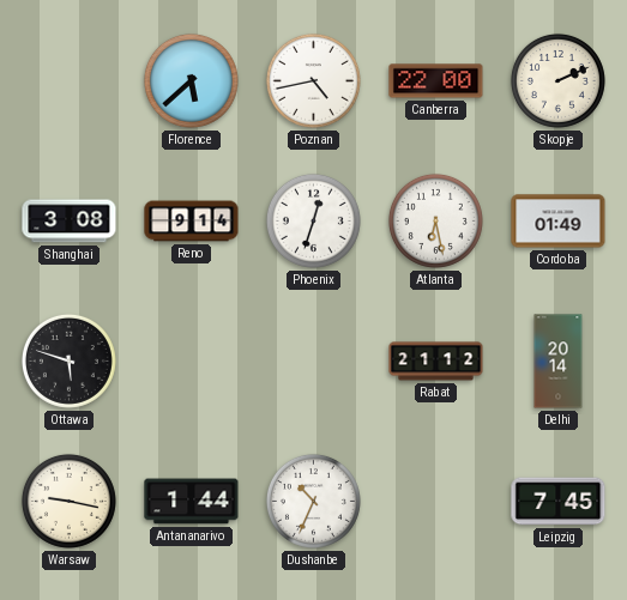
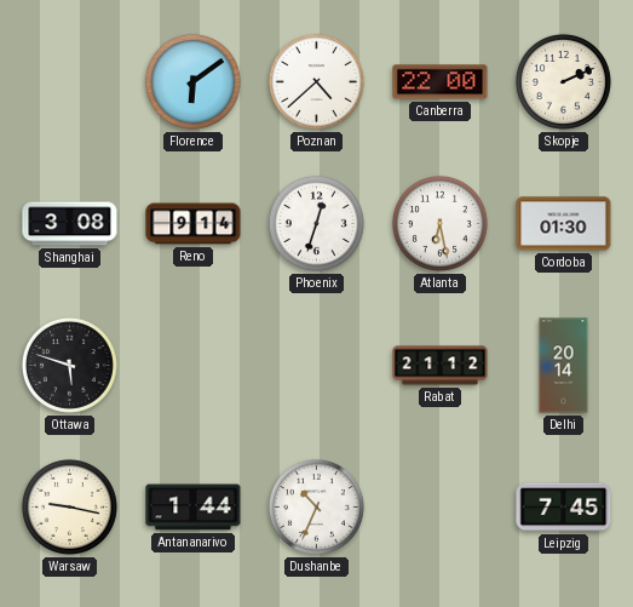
Florence: 5:38 -> 6:09 (192, 81)
Poznan: 4:43 -> 4:38 (316, 81)
Cordoba: 01:49 -> 01:30 (564, 224)
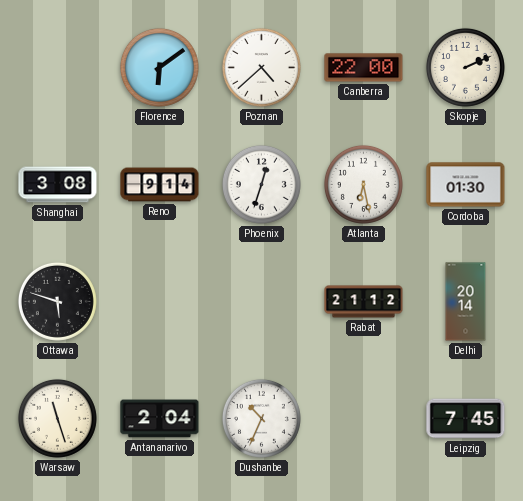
Warsaw: 9:17 -> 11:27 (57, 418)
Antananarivo: 1:44 -> 2:04 (160, 419)
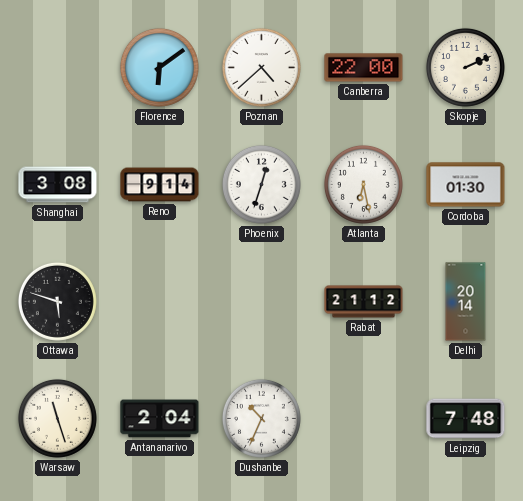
Leipzig: 7:45 -> 7:48 (466, 419)
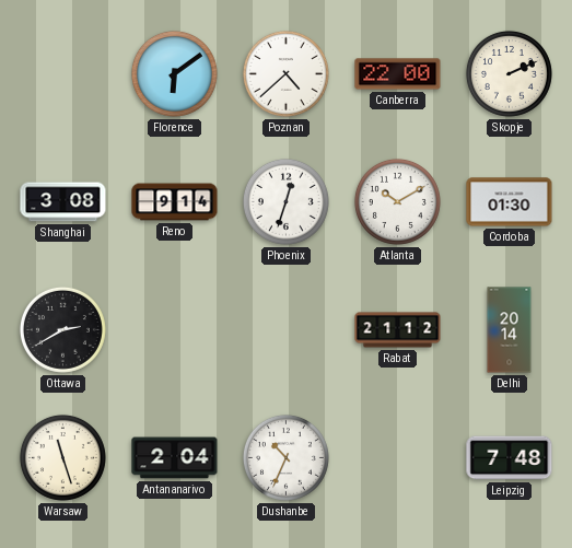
Atlanta: 6:28 -> 10:10 (397, 201)
Ottawa: 5:48 -> 2:40 (62, 329)
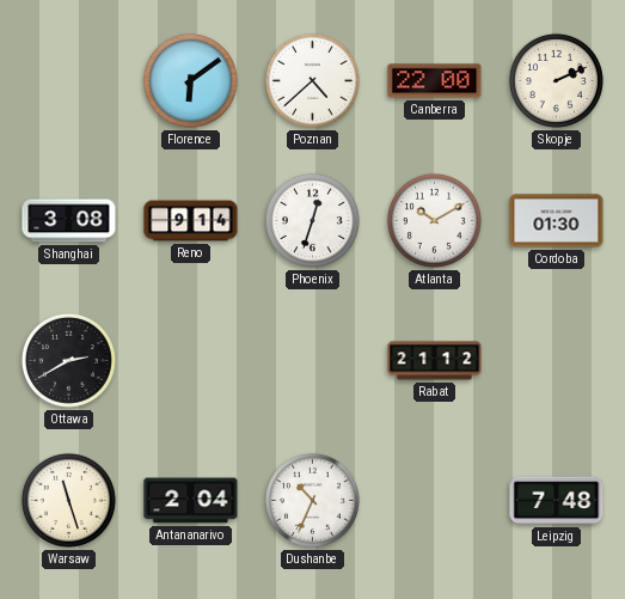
Delhi: 20:14 -> none (510, 330)
